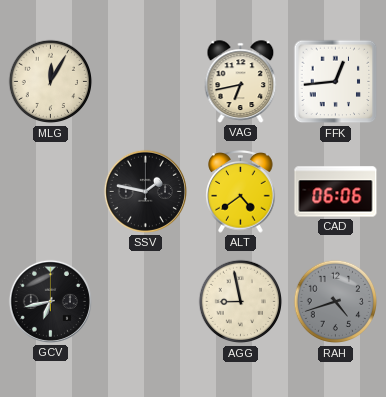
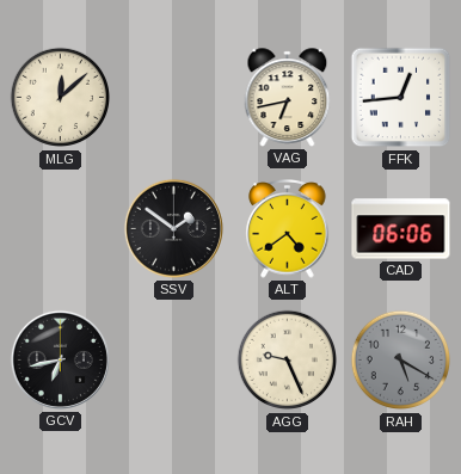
MLG: 12:05 -> 12:08 (61, 98)
SSV: 1:47 -> 1:51 (173, 228)
AGG: 8:58 -> 9:26 (288, 361)
RAH: 4:42 -> 5:20 (401, 361)
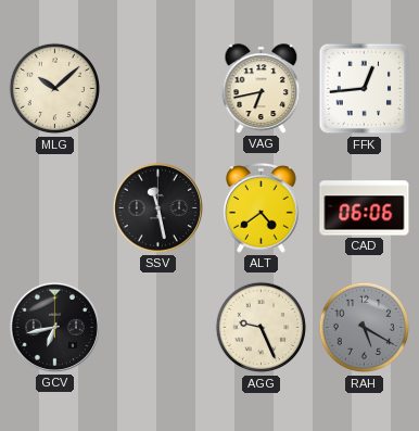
MLG: 12:08 -> 10:08 (55, 89)
SSV: 1:51 -> 11:28 (157, 207)
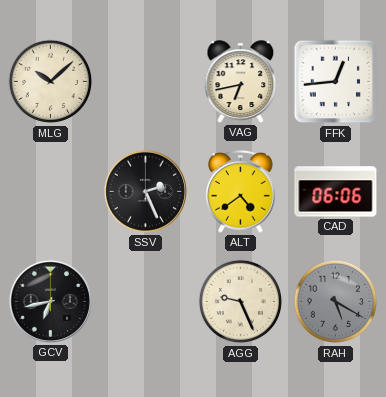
SSV: 11:28 -> 2:26 (145, 191)
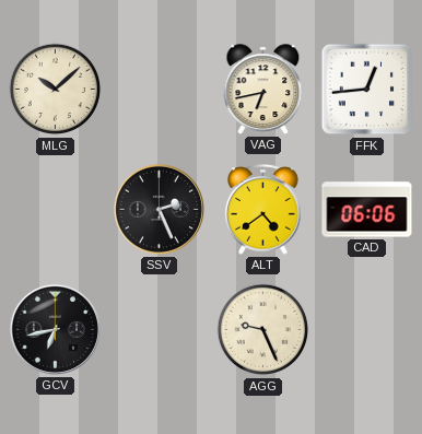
RAH: 5:20 -> none (336, 302)
